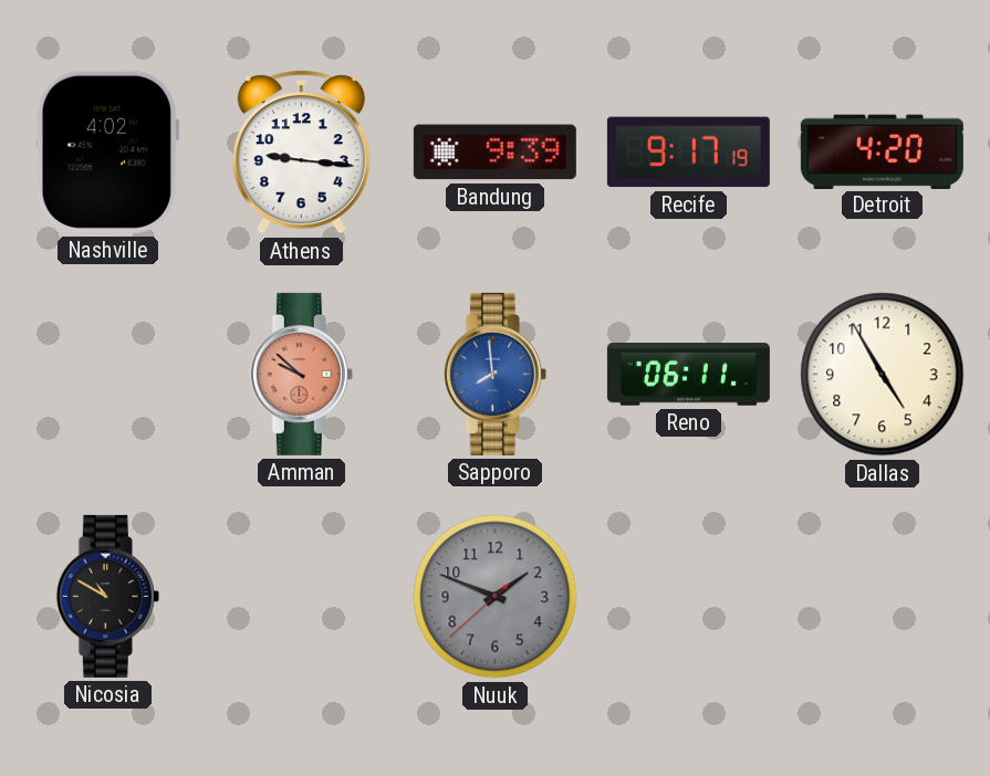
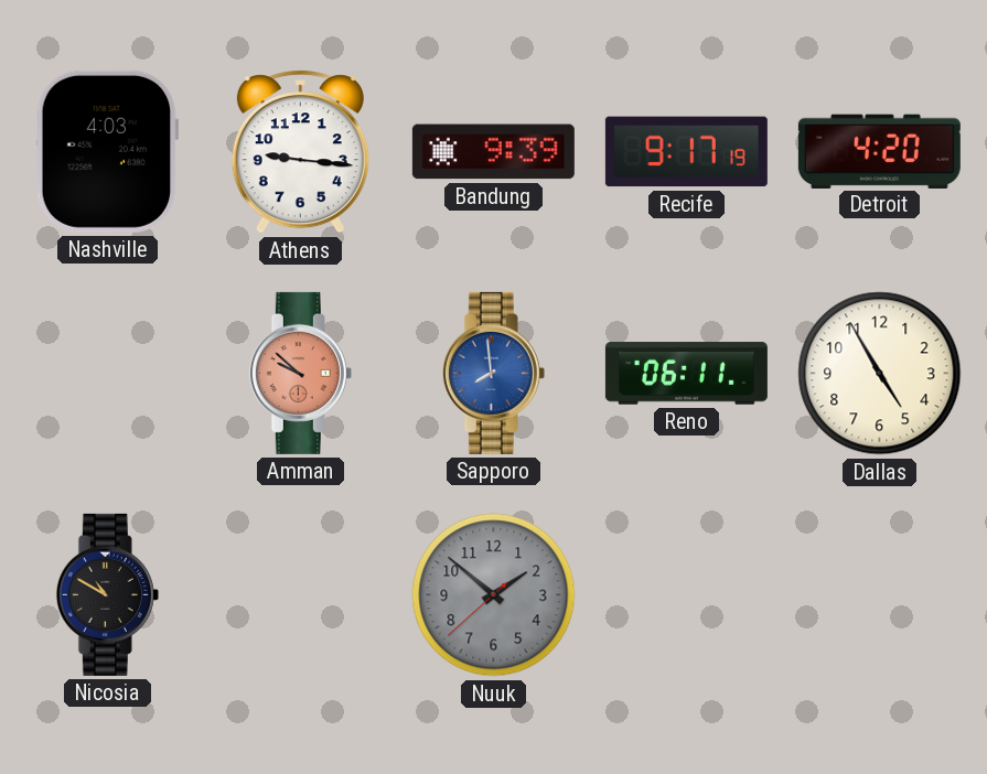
Nashville: 4:02 -> 4:03 (107, 151)
Nuuk: 1:48 -> 1:51 (494, 595)
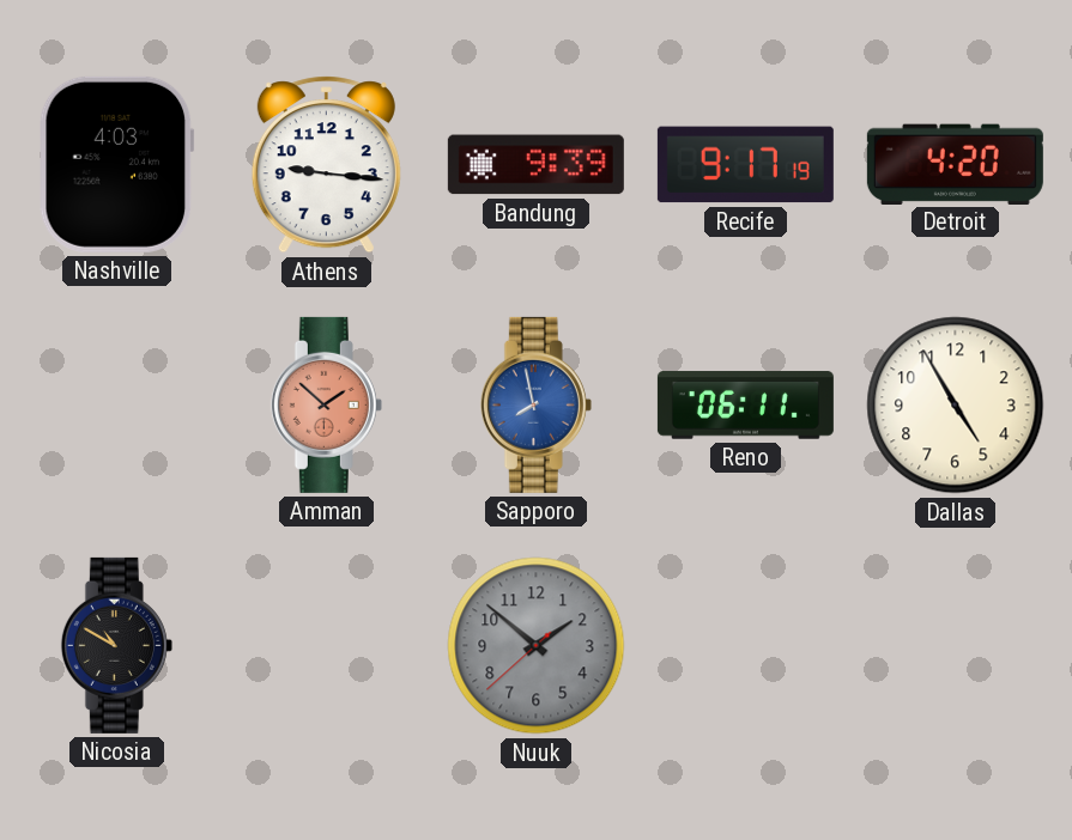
Amman: 9:52 -> 1:52 (326, 404)
Sapporo: 7:59 -> 7:58 (535, 404)
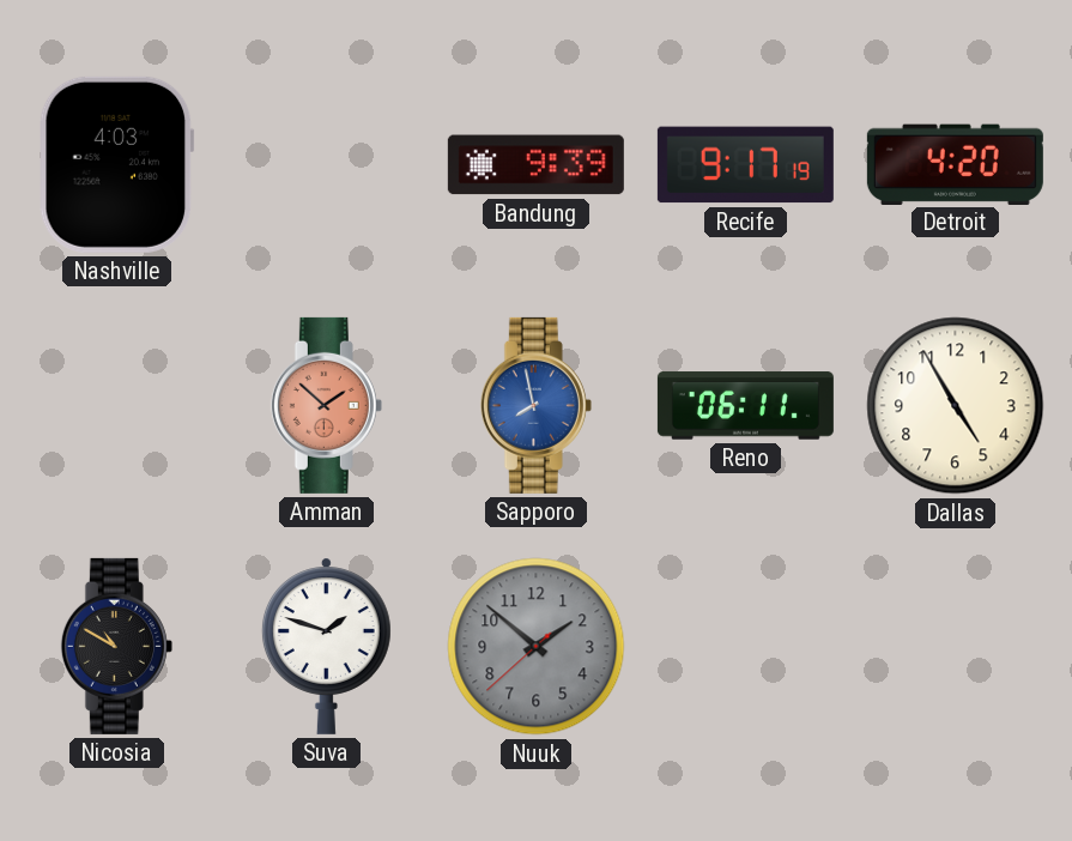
Athens: 9:16 -> none (326, 165)
Suva: none -> 1:48 (326, 646)
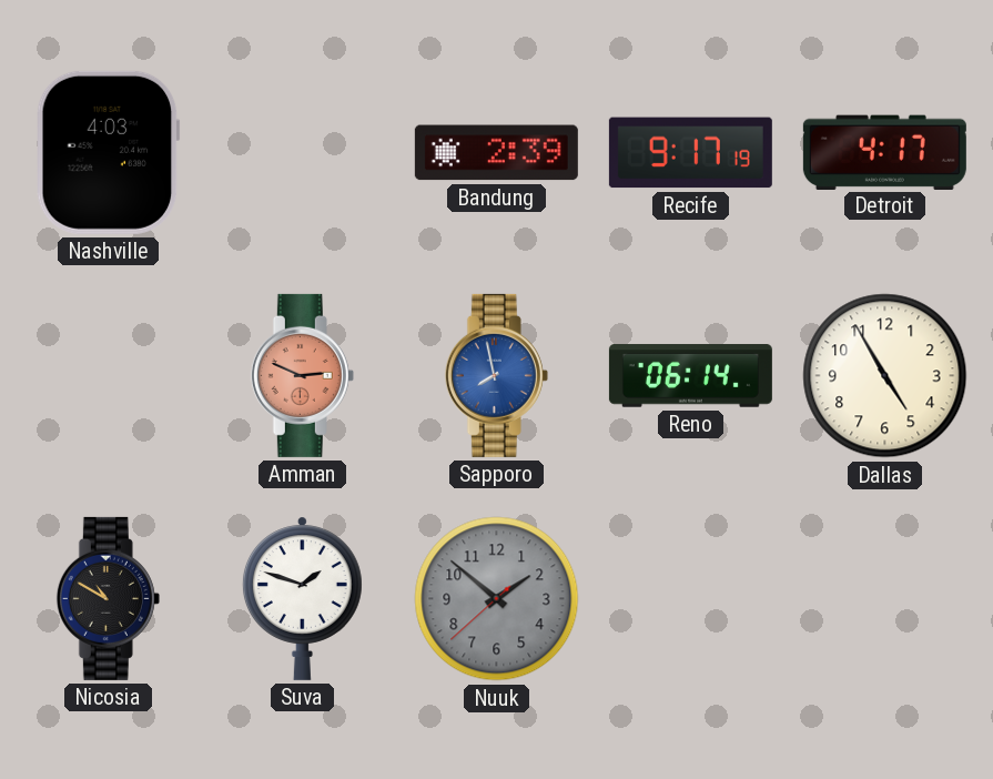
Bandung: 9:39 -> 2:39 (496, 153)
Detroit: 4:20 -> 4:17 (884, 152)
Amman: 1:52 -> 2:49 (302, 375)
Reno: 06:11 -> 06:14 (690, 376)
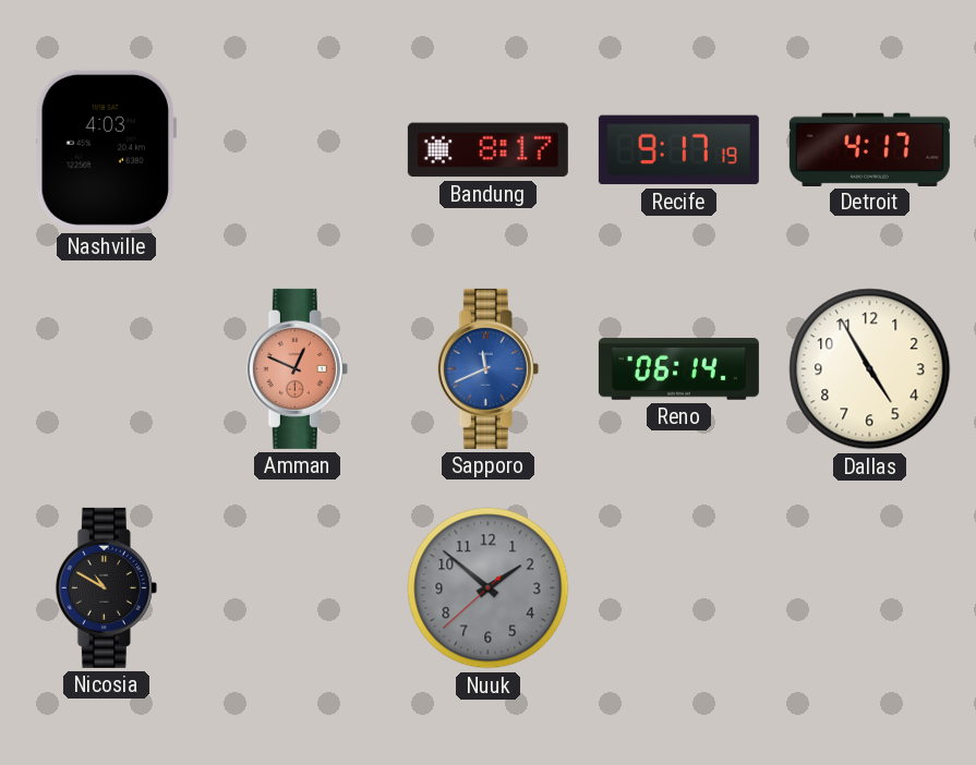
Bandung: 2:39 -> 8:17 (487, 150)
Amman: 2:49 -> 12:49 (297, 368)
Sapporo: 7:58 -> 11:41 (487, 368)
Suva: 1:48 -> none (302, 598)
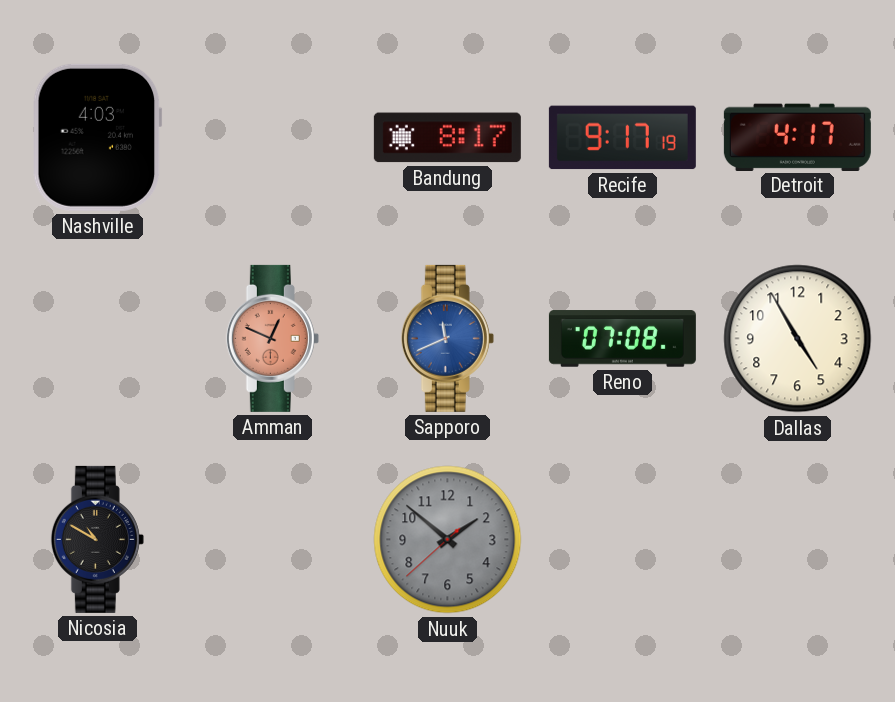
Reno: 06:14 -> 07:08 (622, 339)
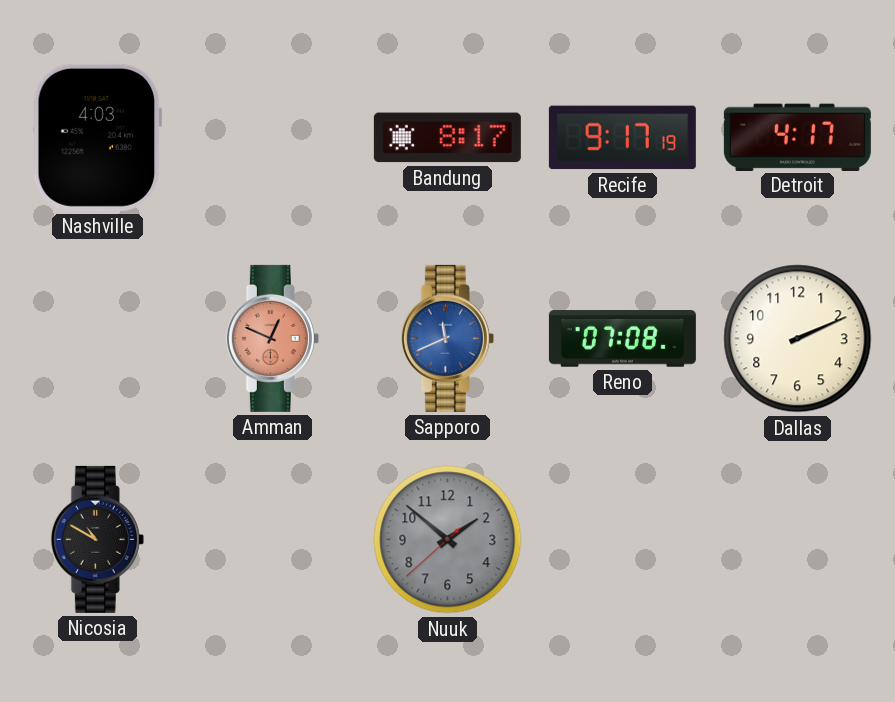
Dallas: 4:55 -> 2:11 (798, 339)
